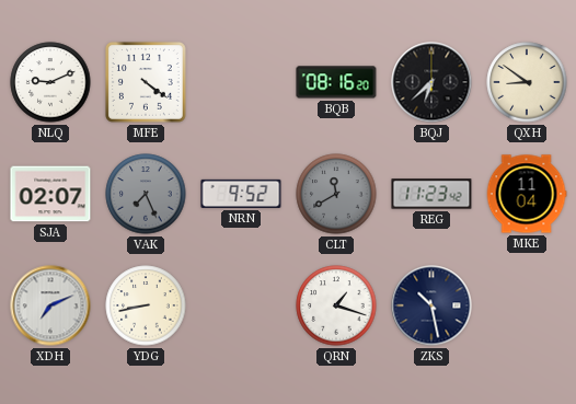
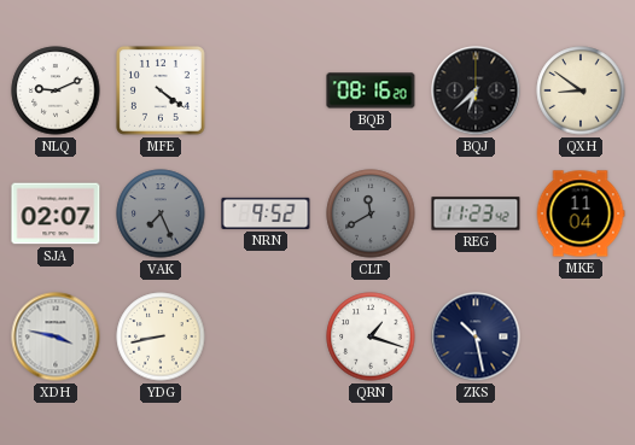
XDH: 7:11 -> 3:47 (56, 336)
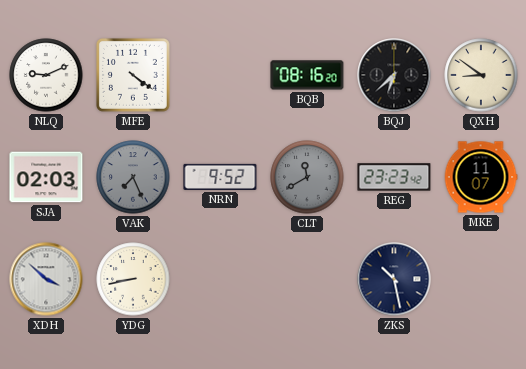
SJA: 02:07 -> 02:03 (46, 177)
REG: 11:23 -> 23:23 (394, 177)
MKE: 11:04 -> 11:07 (481, 177)
XDH: 3:47 -> 3:52 (46, 279)
QRN: 1:18 -> none (371, 336)
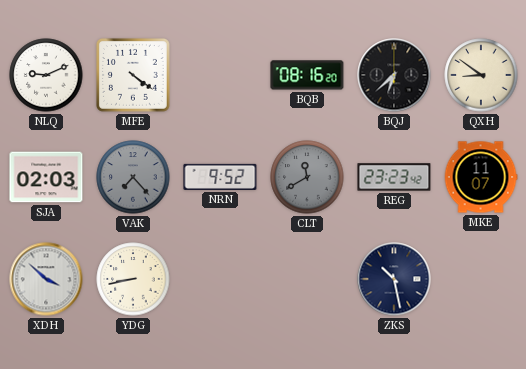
VAK: 7:26 -> 7:23 (133, 177)
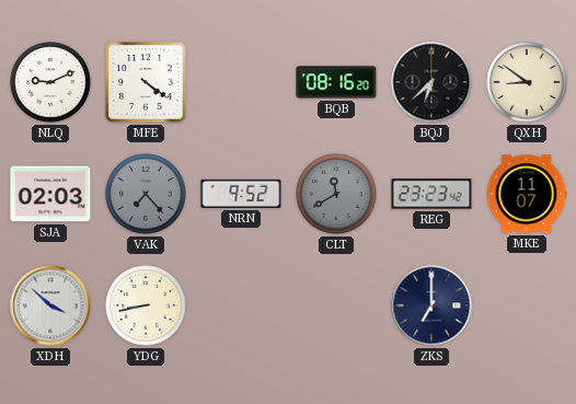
ZKS: 10:28 -> 7:00 (431, 305)
